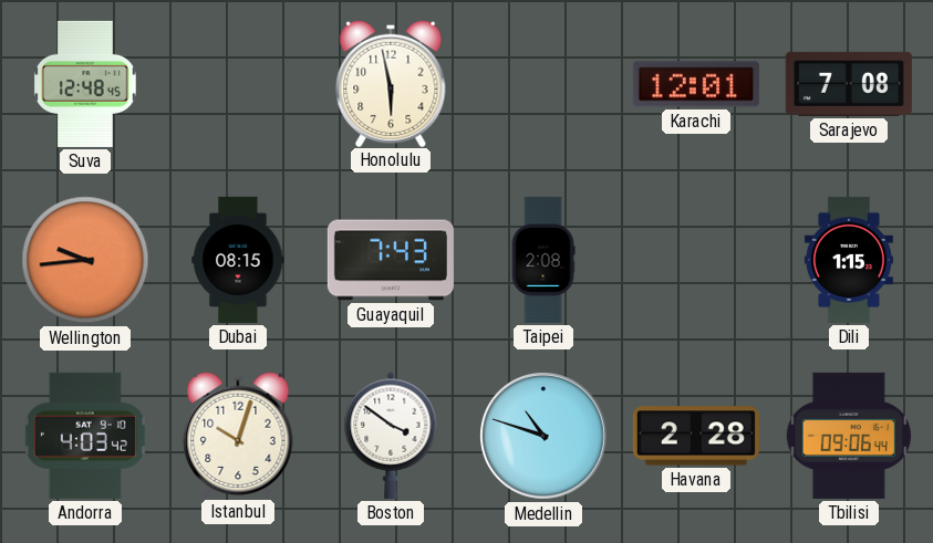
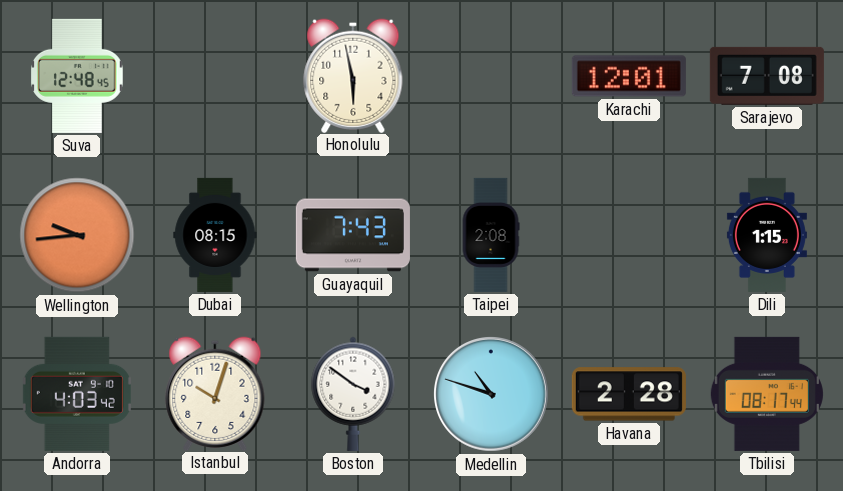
Tbilisi: 09:06 -> 08:17 (767, 394)
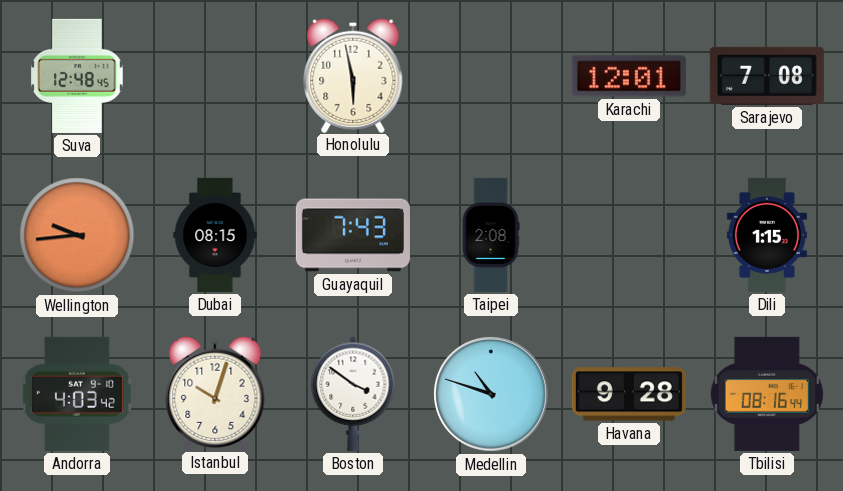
Havana: 2:28 -> 9:28 (629, 394)
Tbilisi: 08:17 -> 08:16 (767, 394)
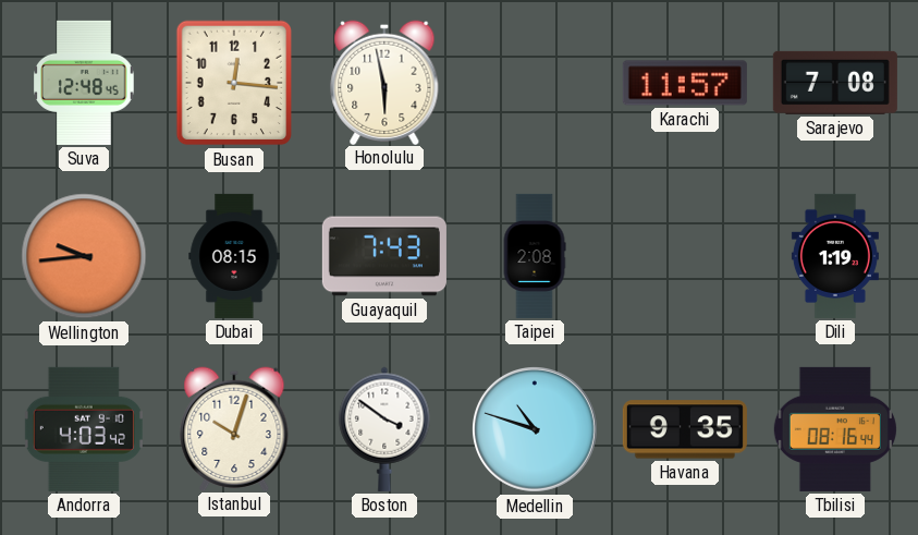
Busan: none -> 12:16 (234, 83)
Karachi: 12:01 -> 11:57 (685, 83)
Dili: 1:15 -> 1:19 (835, 256)
Havana: 9:28 -> 9:35 (685, 429)
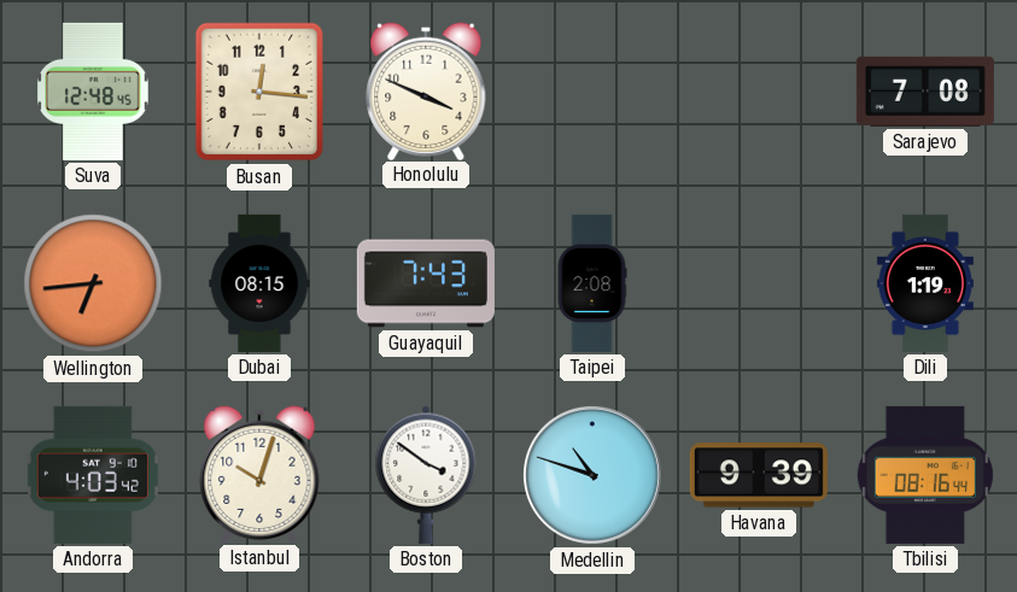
Honolulu: 5:58 -> 3:49 (426, 90)
Karachi: 11:57 -> none (685, 83)
Wellington: 9:44 -> 6:44 (93, 283)
Havana: 9:35 -> 9:39 (759, 475)
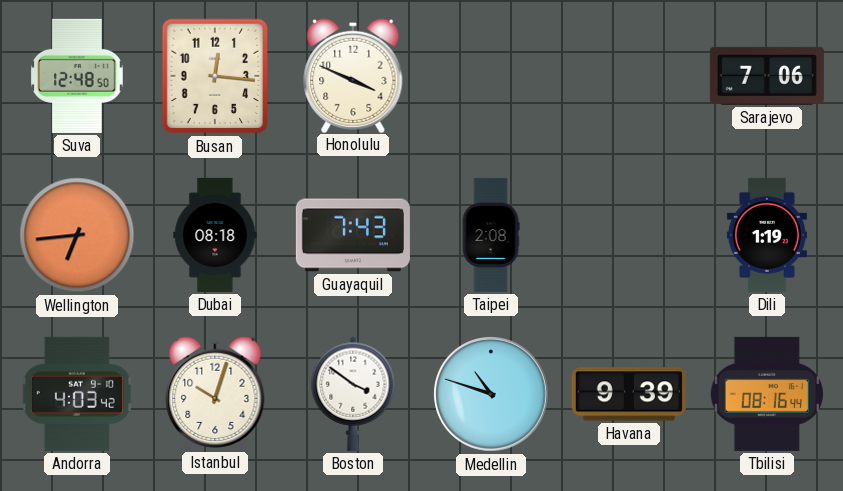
Suva: 12:48:45 -> 12:48:50 (78, 76)
Sarajevo: 7:08 -> 7:06 (767, 76)
Dubai: 08:15 -> 08:18 (215, 235)
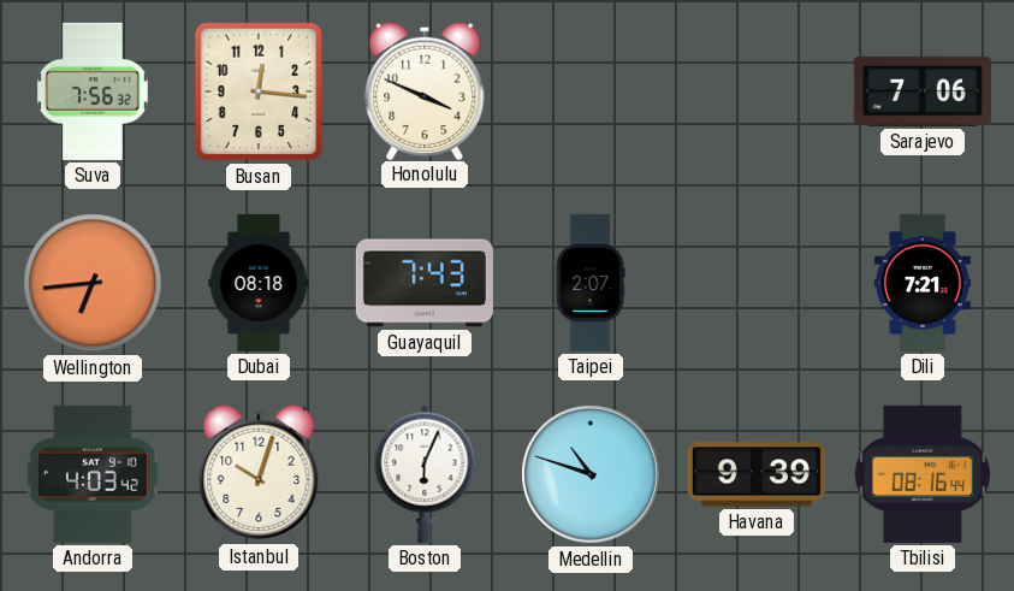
Suva: 12:48 -> 7:56 (94, 91)
Taipei: 2:08 -> 2:07 (591, 283)
Dili: 1:19 -> 7:21 (923, 283)
Boston: 3:51 -> 6:04 (425, 474)
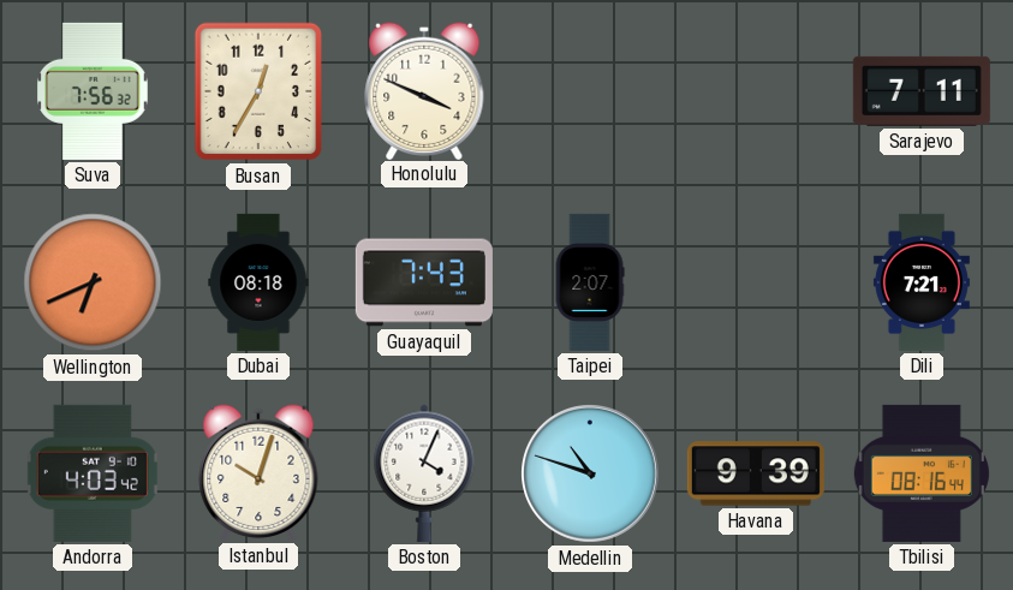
Busan: 12:16 -> 12:35 (258, 91)
Sarajevo: 7:06 -> 7:11 (922, 91)
Wellington: 6:44 -> 6:41 (93, 282)
Boston: 6:04 -> 4:04 (424, 473)
